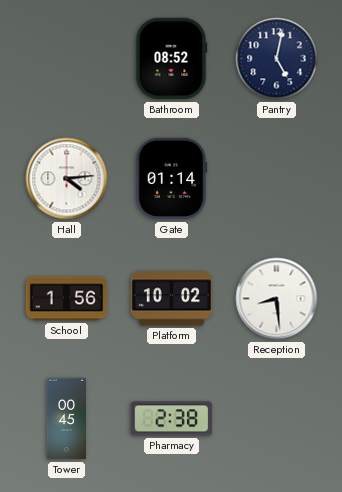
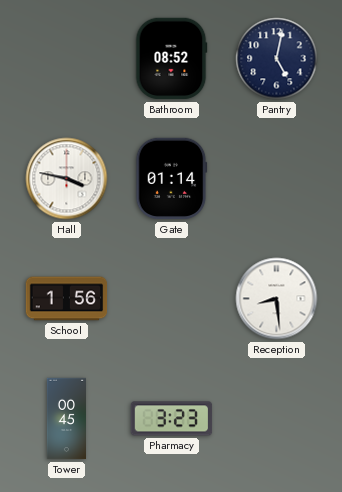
Hall: 4:14 -> 3:47 (67, 179)
Platform: 10:02 -> none (172, 299)
Pharmacy: 2:38 -> 3:23 (172, 419)
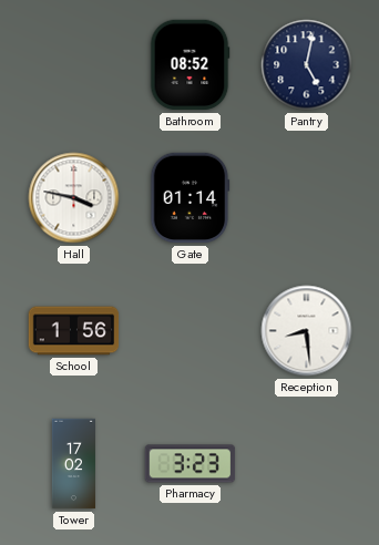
Tower: 00:45 -> 17:02 (73, 464)
